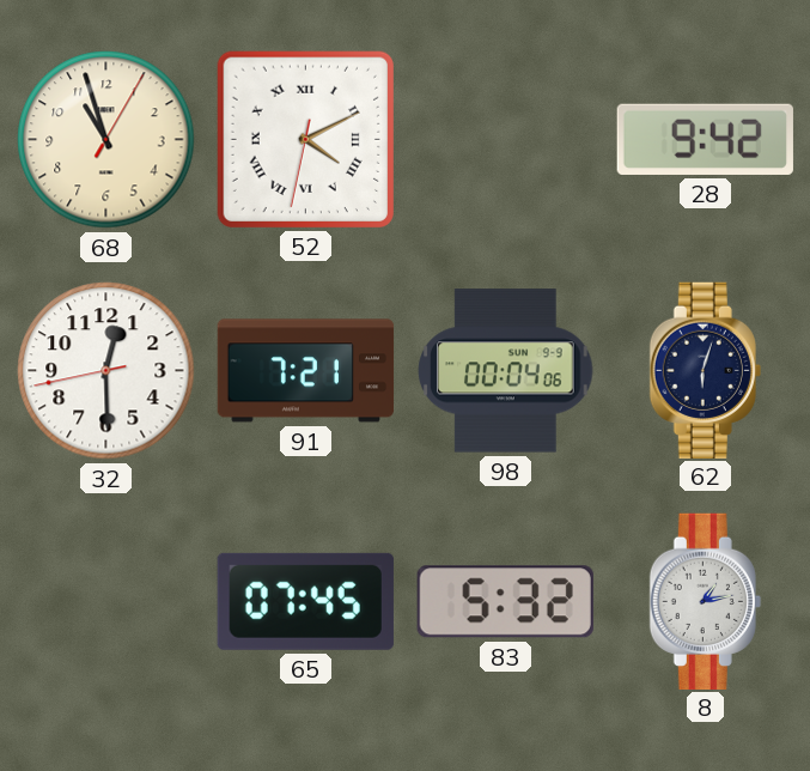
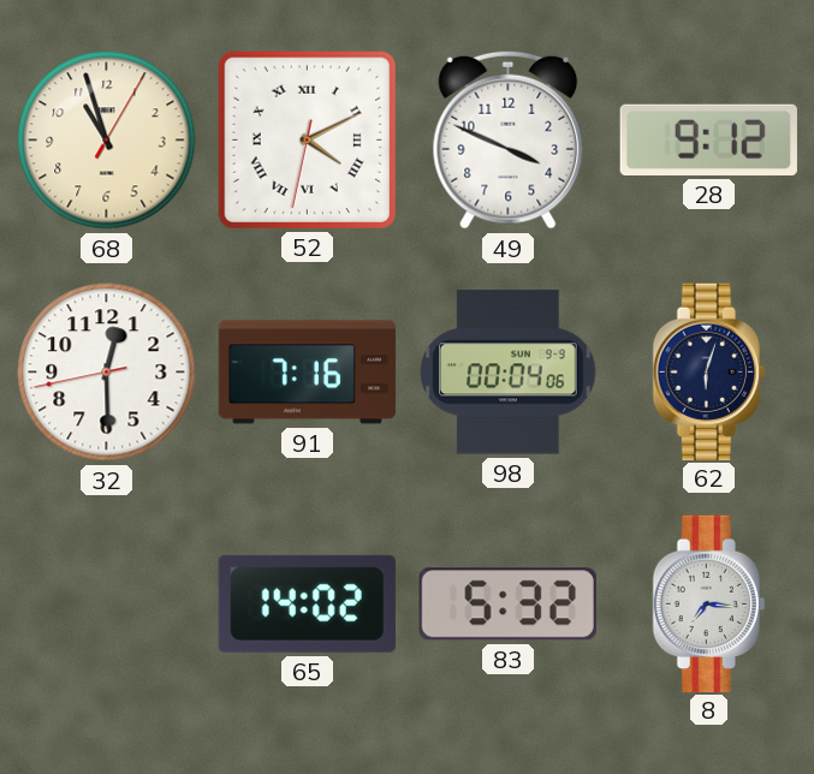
49: none -> 3:49 (509, 139)
28: 9:42 -> 9:12 (708, 139)
91: 7:21 -> 7:16 (308, 373)
65: 07:45 -> 14:02 (307, 603)
8: 1:13 -> 7:16 (708, 603)
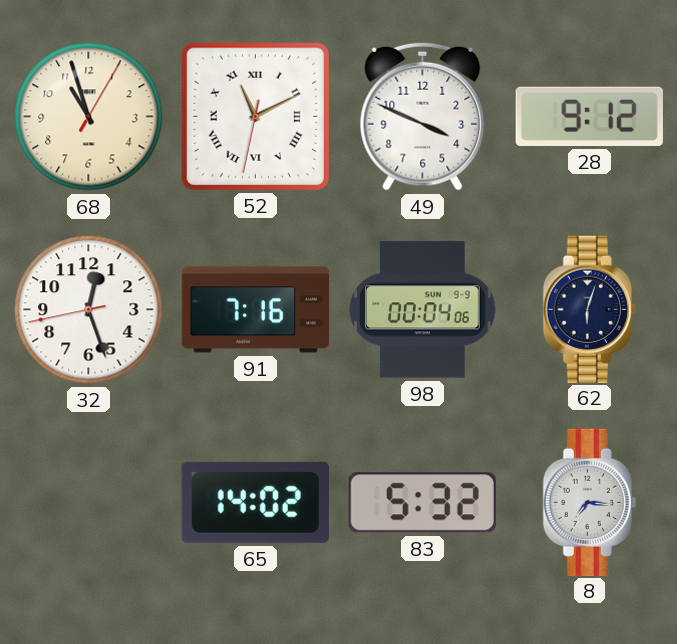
52: 4:10 -> 11:10 (255, 116)
32: 12:29 -> 12:26 (89, 310)
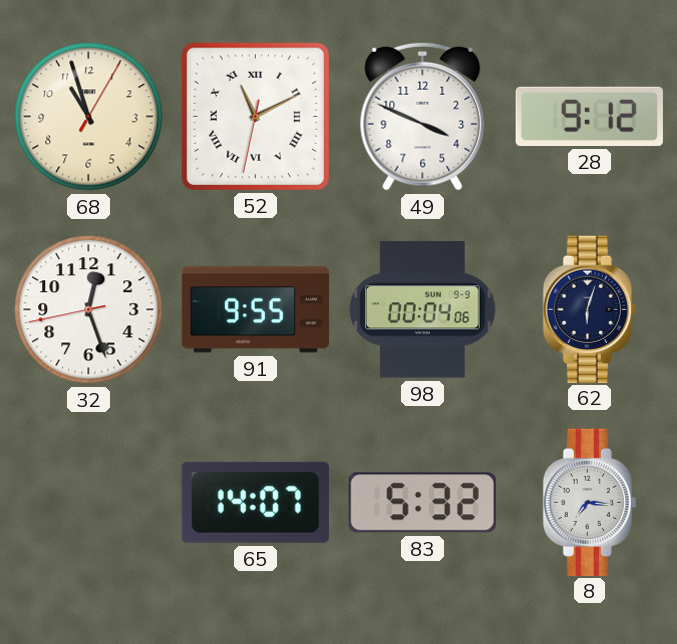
91: 7:16 -> 9:55 (256, 310)
65: 14:02 -> 14:07 (255, 502)
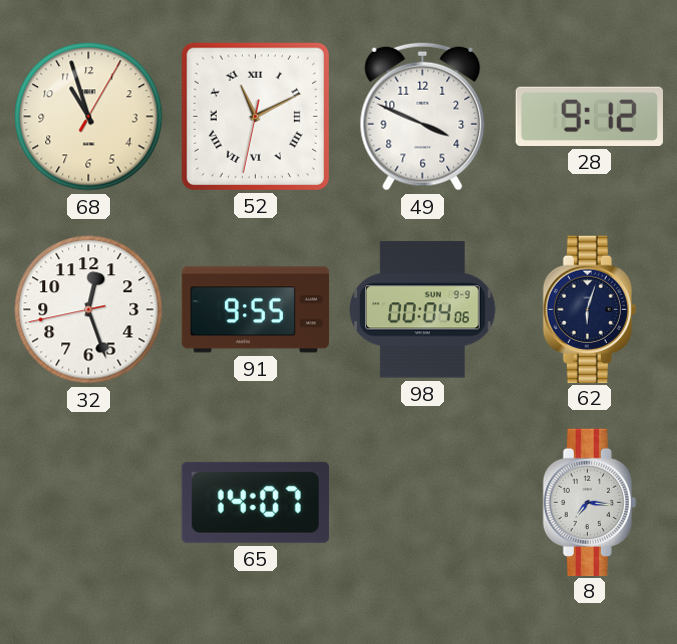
83: 5:32 -> none (422, 503)
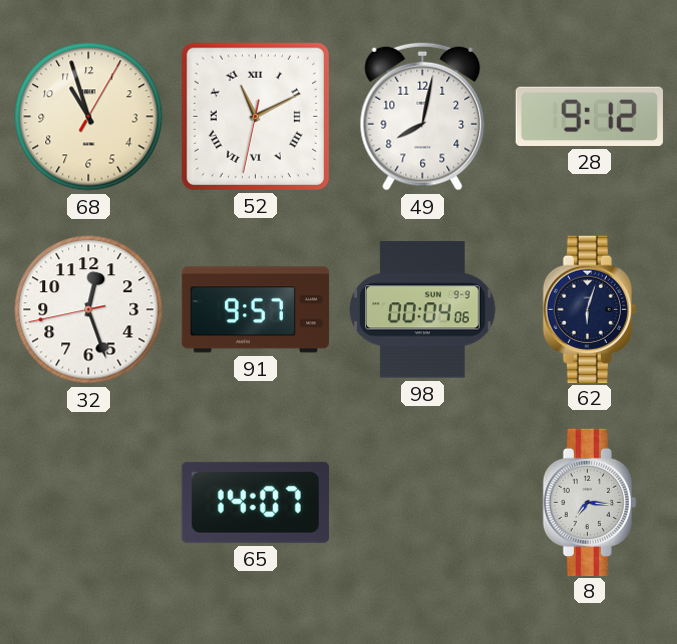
49: 3:49 -> 8:02 (423, 116)
91: 9:55 -> 9:57 (256, 310)
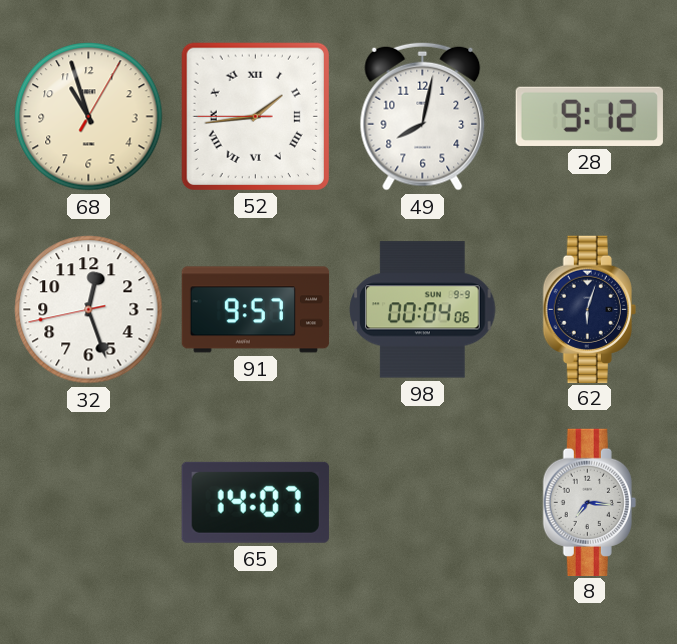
52: 11:10 -> 1:43 (255, 116)
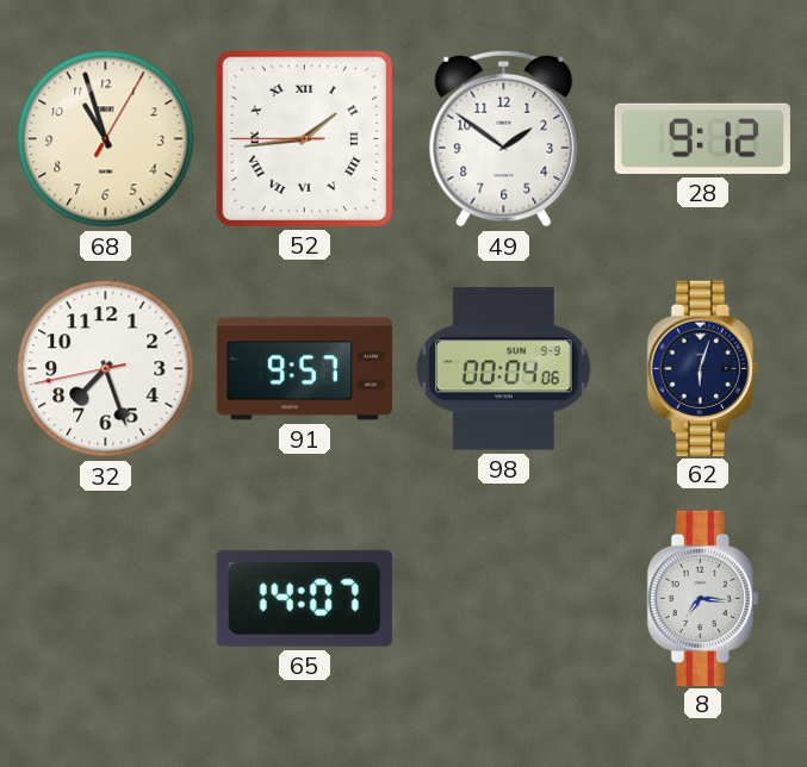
49: 8:02 -> 1:51 (504, 138)
32: 12:26 -> 7:26 (106, 369)
